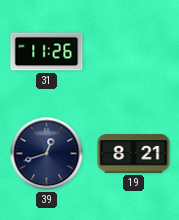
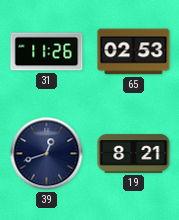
65: none -> 02:53 (134, 52)
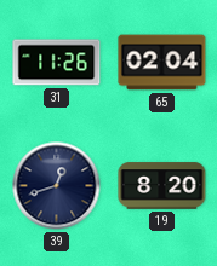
65: 02:53 -> 02:04 (162, 63)
19: 8:21 -> 8:20 (162, 186)
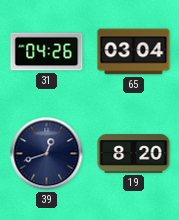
31: 11:26 -> 04:26 (47, 52)
65: 02:04 -> 03:04 (134, 52)
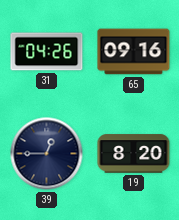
65: 03:04 -> 09:16 (134, 52)
39: 12:42 -> 12:45 (47, 154)
